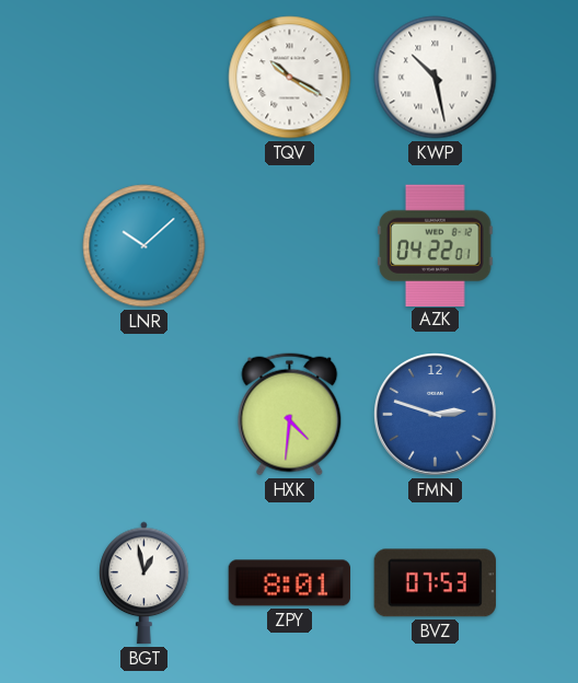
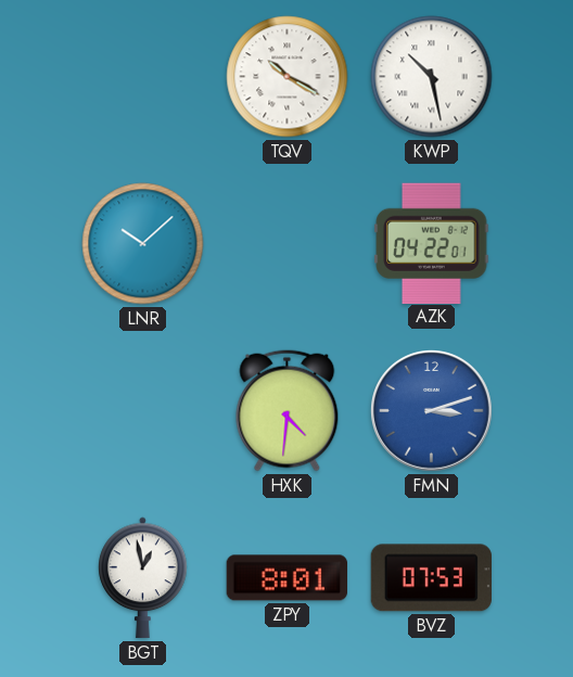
FMN: 2:48 -> 3:12 (432, 411)
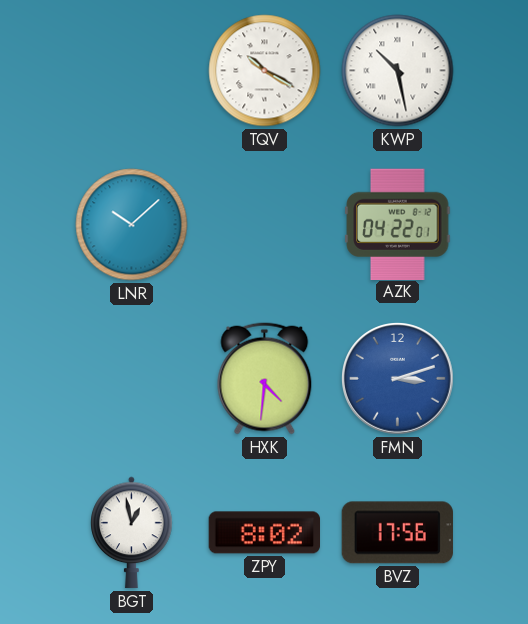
ZPY: 8:01 -> 8:02 (264, 533)
BVZ: 07:53 -> 17:56 (397, 533)
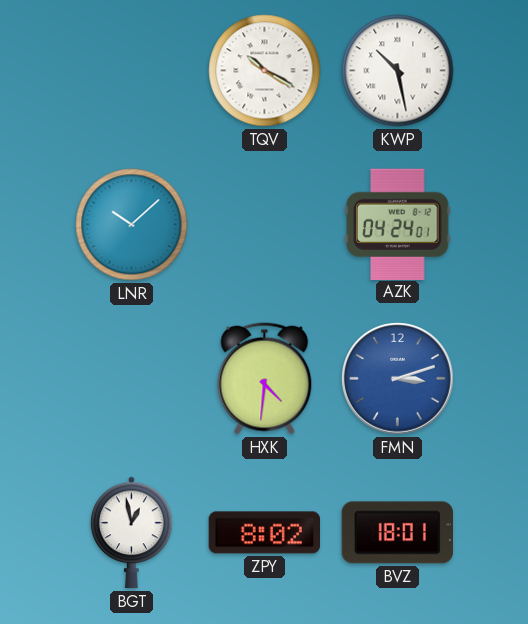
AZK: 04:22 -> 04:24 (398, 224)
BVZ: 17:56 -> 18:01 (397, 533)
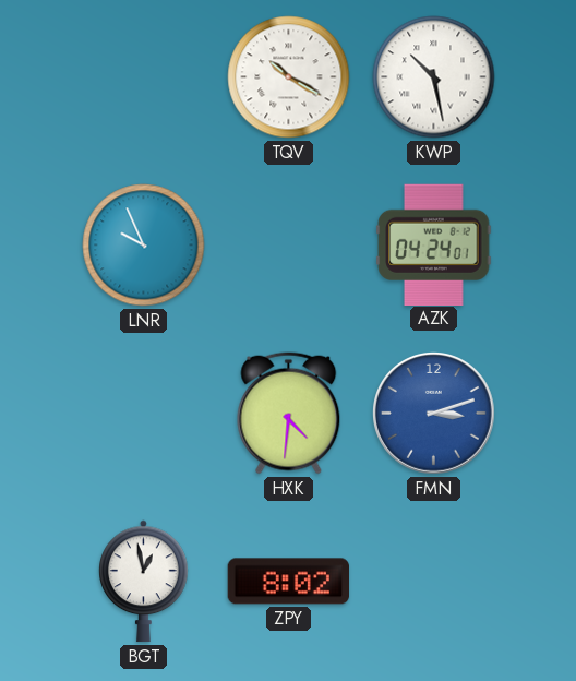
LNR: 10:08 -> 9:56 (144, 246)
BVZ: 18:01 -> none (397, 533)
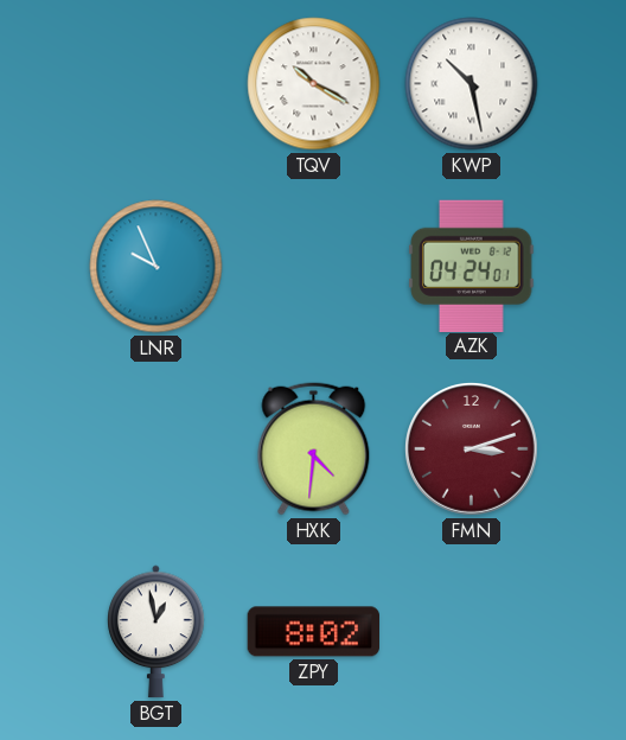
FMN dial: blue -> burgundy (472, 449)
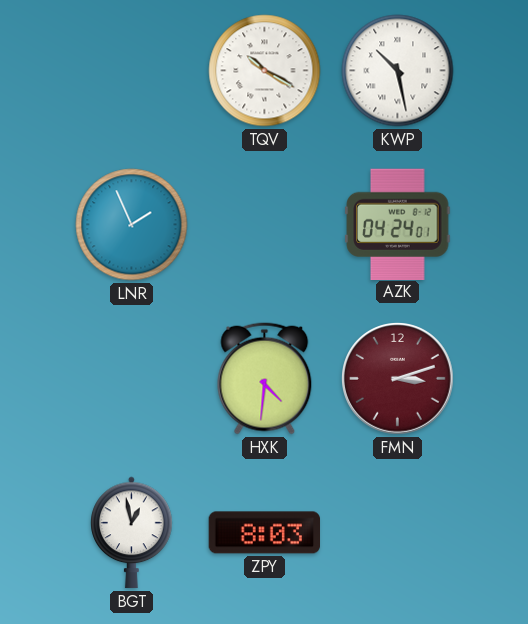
LNR: 9:56 -> 1:56 (132, 225)
ZPY: 8:02 -> 8:03 (264, 533)
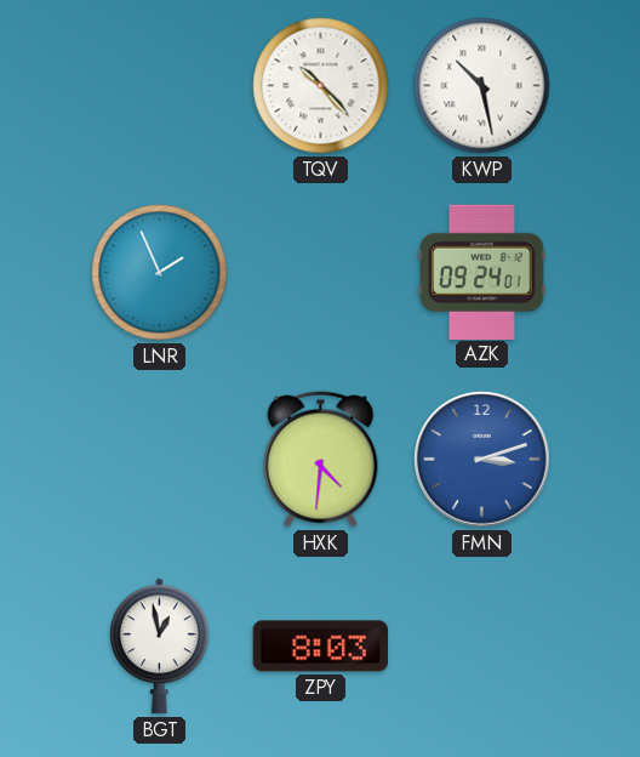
TQV: 10:20 -> 10:23 (321, 86)
AZK: 04:24 -> 09:24 (482, 272)
FMN dial: burgundy -> blue (482, 460)
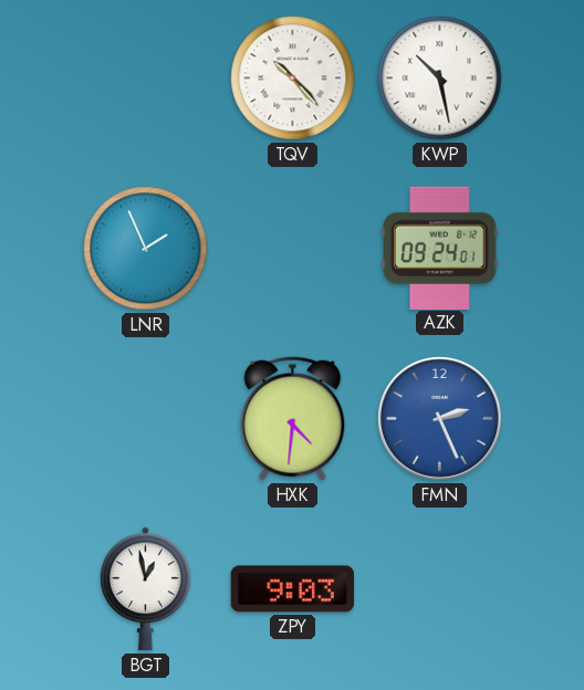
FMN: 3:12 -> 2:26 (440, 419)
ZPY: 8:03 -> 9:03 (292, 589)
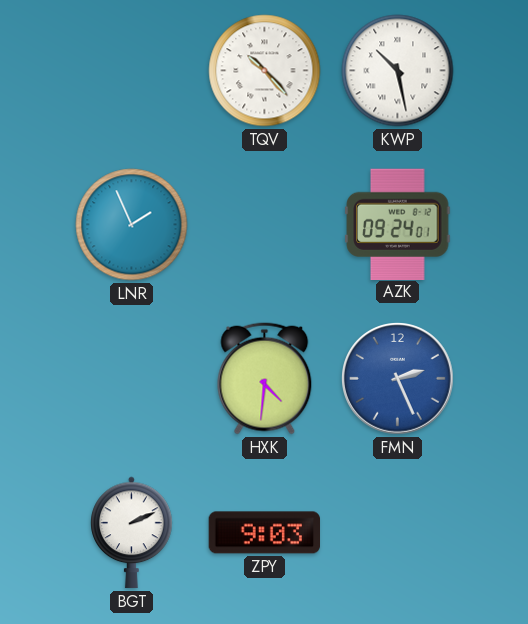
BGT: 12:58 -> 2:11 (132, 533)
